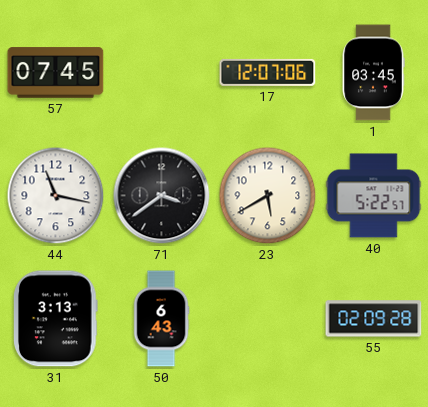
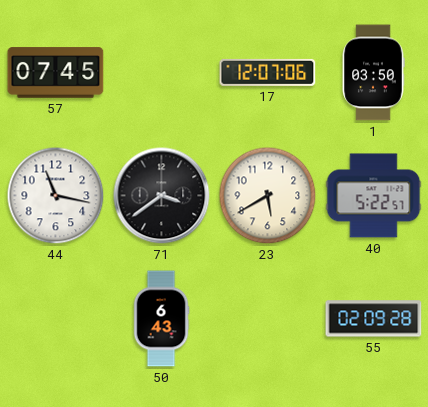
1: 03:45 -> 03:50 (373, 73)
31: 3:13 -> none (56, 319)
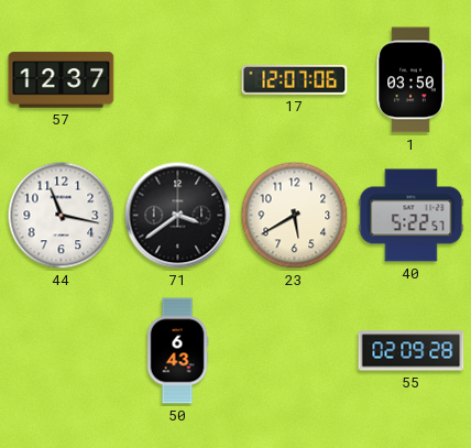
57: 07:45 -> 12:37 (62, 80)
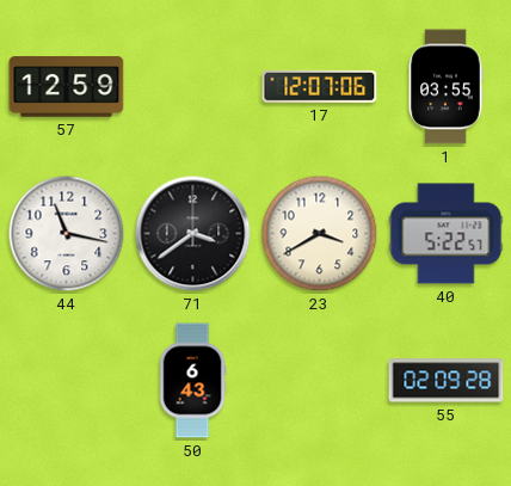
57: 12:37 -> 12:59 (67, 87)
1: 03:50 -> 03:55 (445, 87)
23: 5:40 -> 3:40 (320, 234)
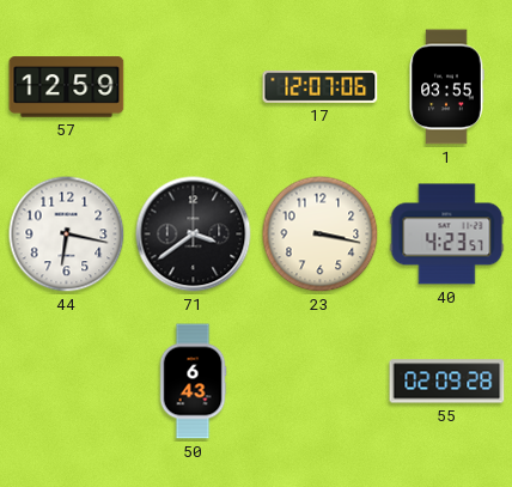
44: 11:17 -> 6:17 (67, 235)
23: 3:40 -> 3:17 (321, 235)
40: 5:22 -> 4:23 (447, 235)
